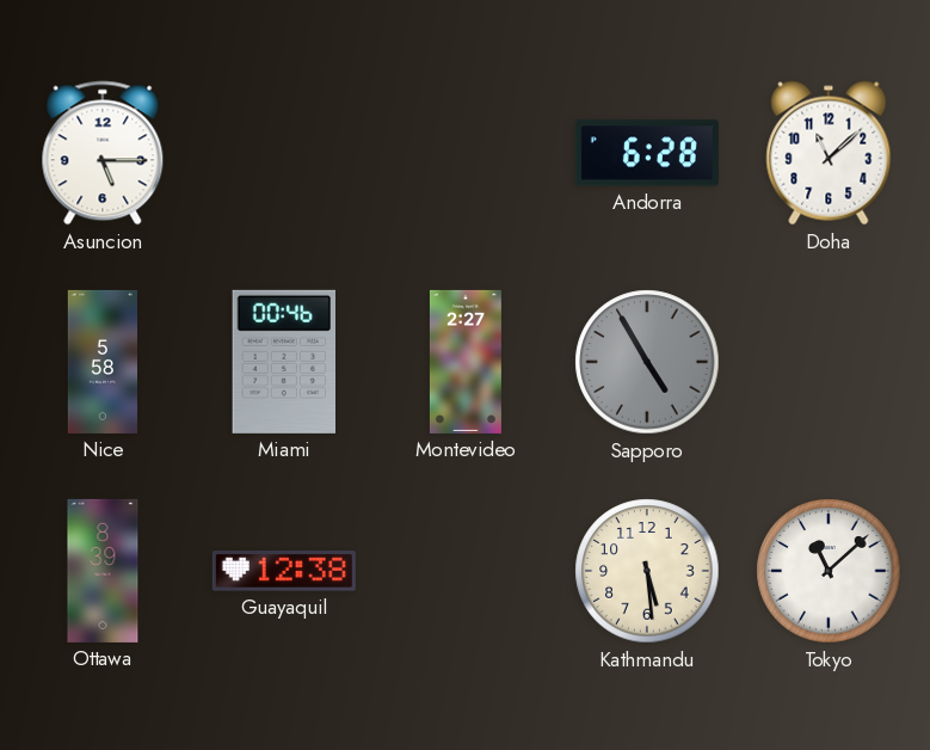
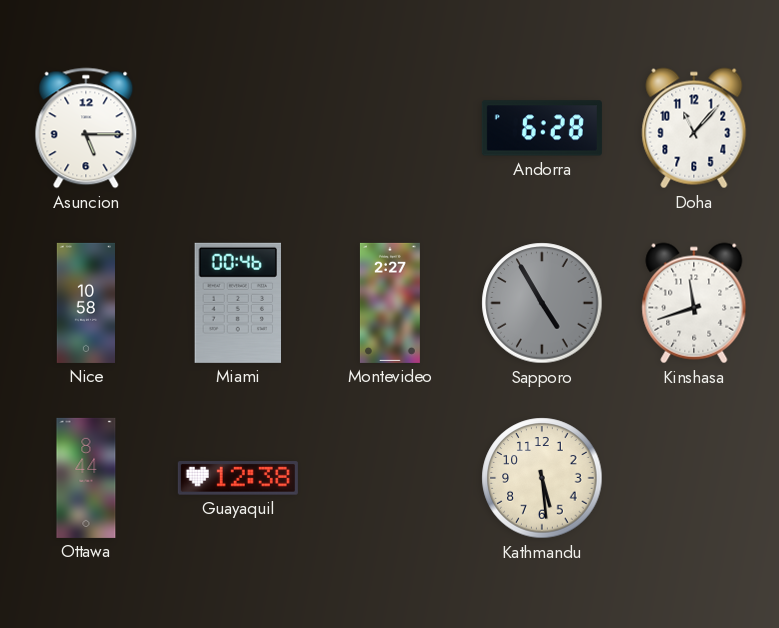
Doha: 11:08 -> 11:07 (694, 128)
Nice: 5:58 -> 10:58 (85, 303)
Kinshasa: none -> 11:42 (694, 303)
Ottawa: 8:39 -> 8:44 (86, 478)
Tokyo: 11:08 -> none (829, 571)
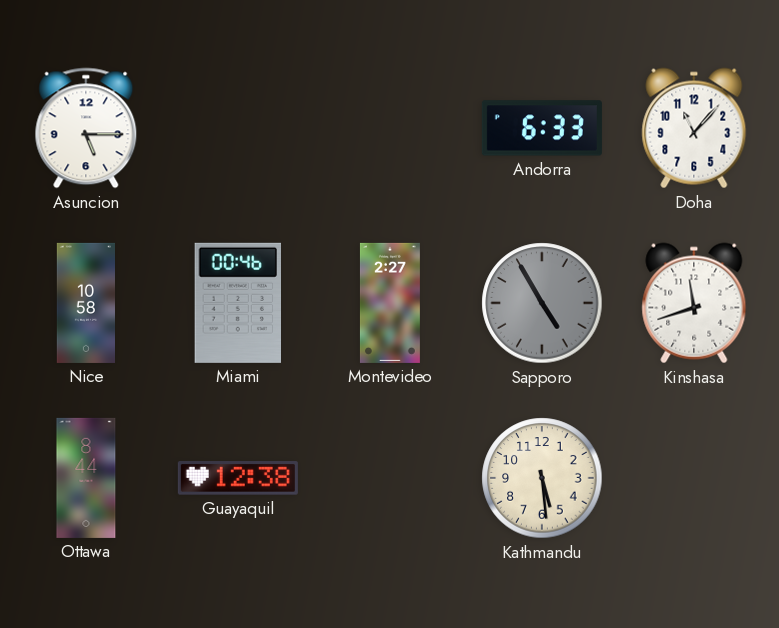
Andorra: 6:28 -> 6:33 (542, 128)
